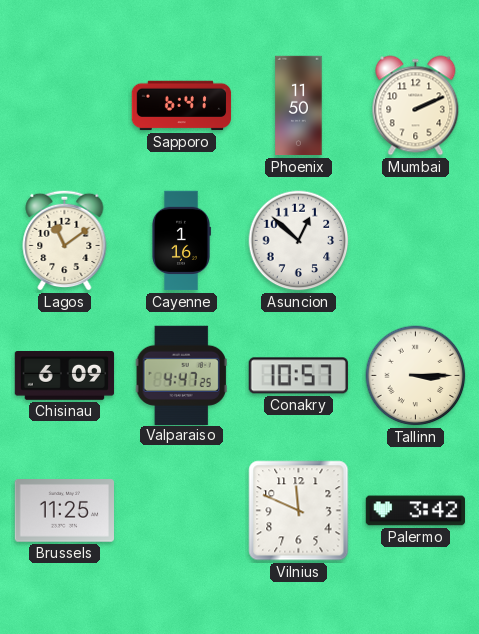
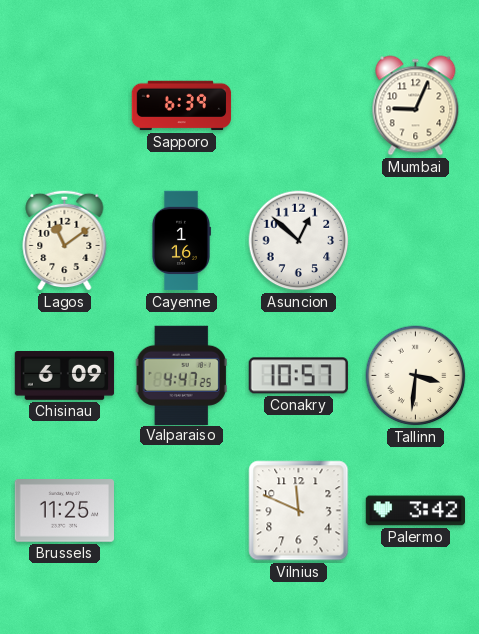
Sapporo: 6:41 -> 6:39 (182, 106)
Phoenix: 11:50 -> none (299, 106)
Mumbai: 2:11 -> 9:04 (416, 106)
Tallinn: 3:15 -> 3:31 (416, 376)
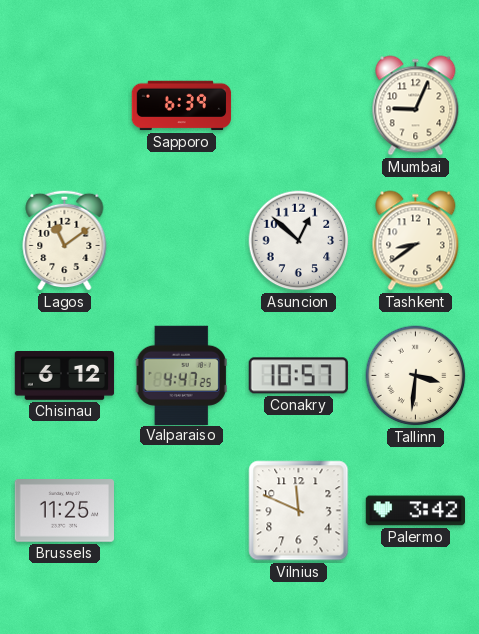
Cayenne: 1:16 -> none (182, 241)
Tashkent: none -> 8:39 (416, 241)
Chisinau: 6:09 -> 6:12 (65, 376)
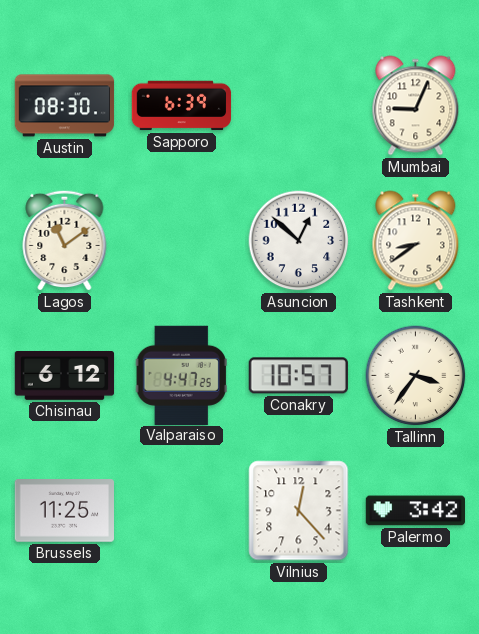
Austin: none -> 08:30 (65, 106)
Tallinn: 3:31 -> 3:36 (416, 376)
Vilnius: 11:49 -> 12:23 (299, 511)
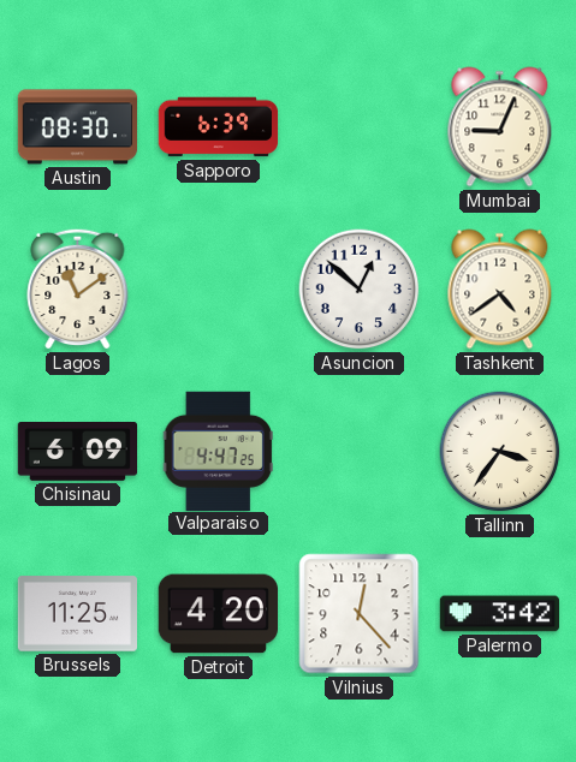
Tashkent: 8:39 -> 4:39 (500, 290)
Chisinau: 6:12 -> 6:09 (78, 452)
Conakry: 10:57 -> none (298, 376)
Detroit: none -> 4:20 (218, 614)
